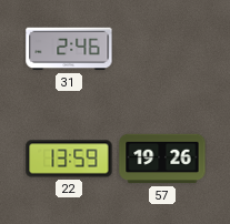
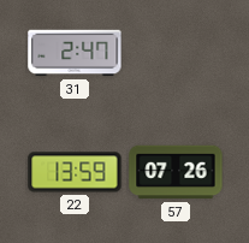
31: 2:46 -> 2:47 (75, 53)
57: 19:26 -> 07:26 (176, 172)
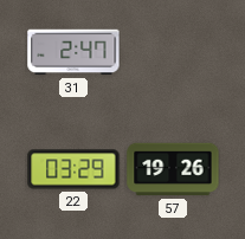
22: 13:59 -> 03:29 (73, 169)
57: 07:26 -> 19:26 (173, 169)
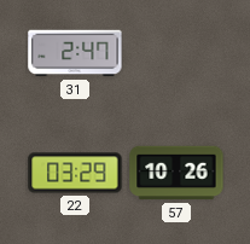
57: 19:26 -> 10:26 (176, 173)
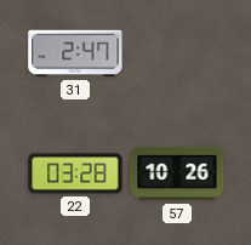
22: 03:29 -> 03:28 (75, 173)
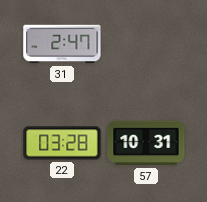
57: 10:26 -> 10:31 (146, 143)
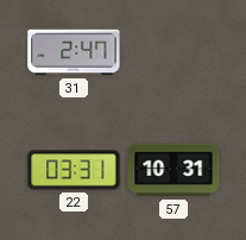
22: 03:28 -> 03:31 (74, 170)
